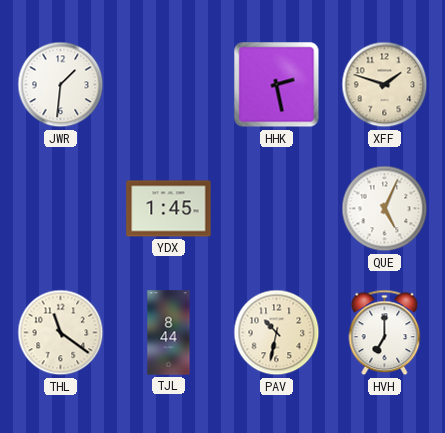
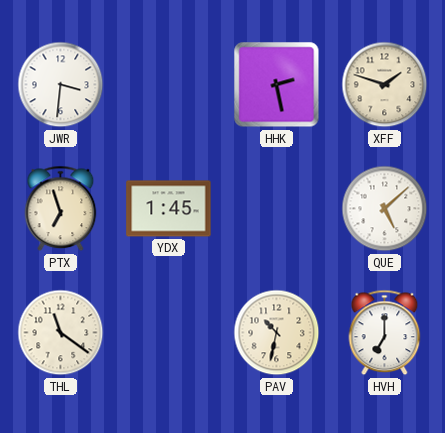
JWR: 1:31 -> 3:31 (61, 85)
PTX: none -> 6:57 (61, 209)
QUE: 5:04 -> 5:08 (385, 209)
TJL: 8:44 -> none (169, 333)
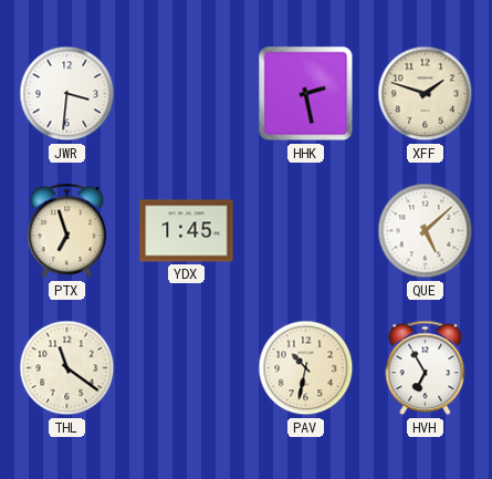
HVH: 7:00 -> 6:55 (426, 368)
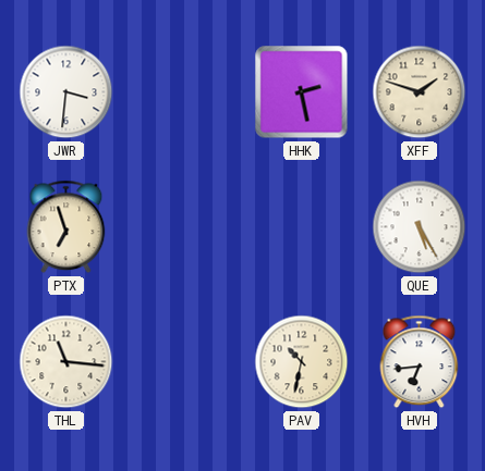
YDX: 1:45 -> none (187, 231)
QUE: 5:08 -> 5:25 (420, 227)
THL: 11:21 -> 11:16 (66, 362)
HVH: 6:55 -> 6:44 (420, 362)
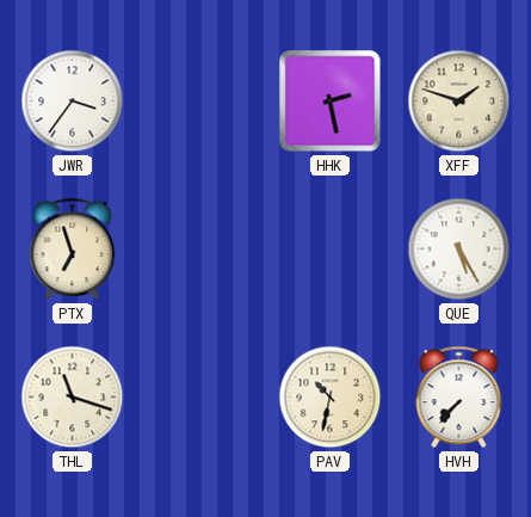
JWR: 3:31 -> 3:36 (73, 101)
THL: 11:16 -> 11:18 (73, 398)
HVH: 6:44 -> 7:37 (459, 398)
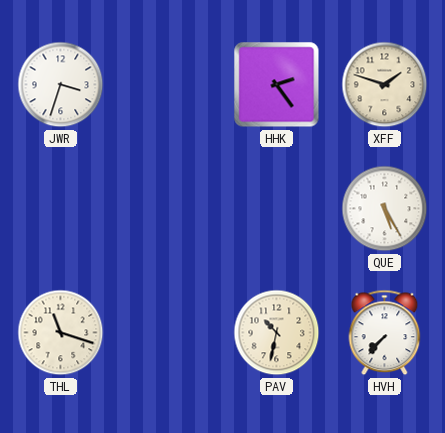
JWR: 3:36 -> 3:33 (61, 85)
HHK: 2:28 -> 2:24 (277, 85)
PTX: 6:57 -> none (73, 250)
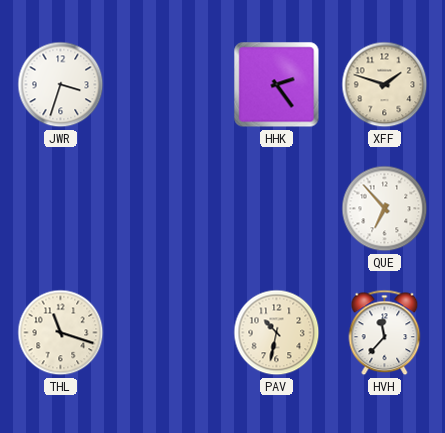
QUE: 5:25 -> 6:53 (385, 209)
HVH: 7:37 -> 11:37 (385, 333)
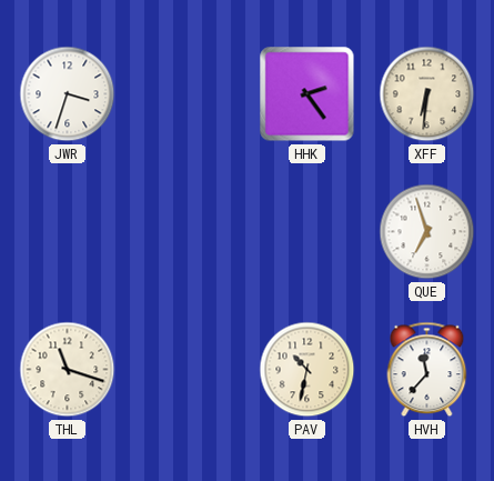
XFF: 1:48 -> 6:31 (427, 94)
QUE: 6:53 -> 6:57 (427, 232)
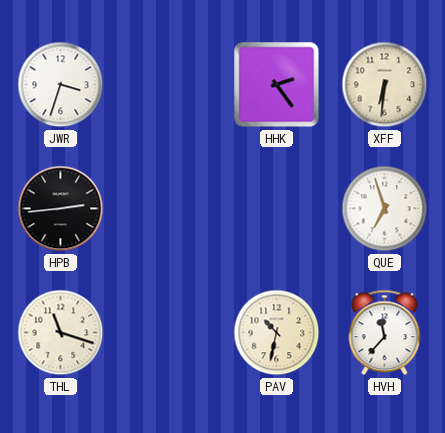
HPB: none -> 2:44 (61, 209)
